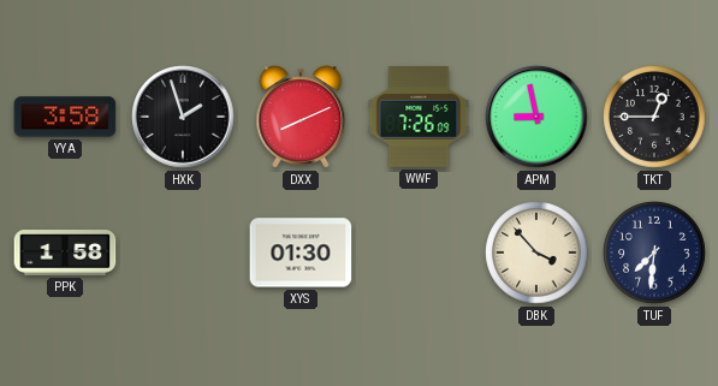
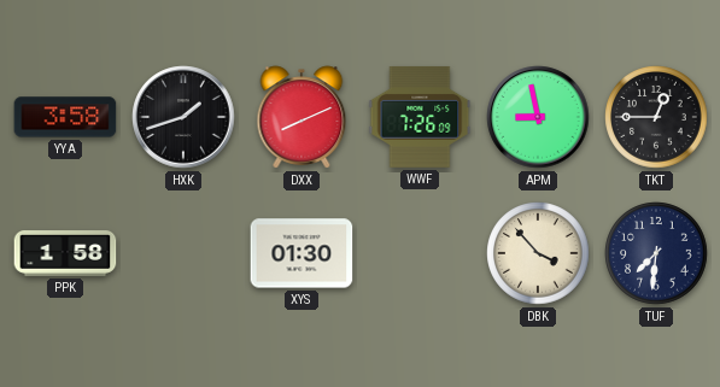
HXK: 1:57 -> 1:42 (183, 117)
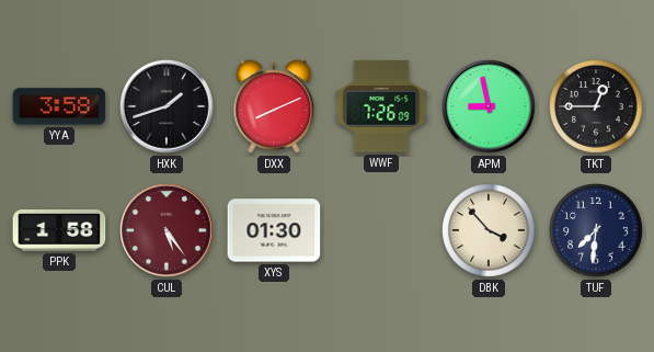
CUL: none -> 5:24 (167, 230)
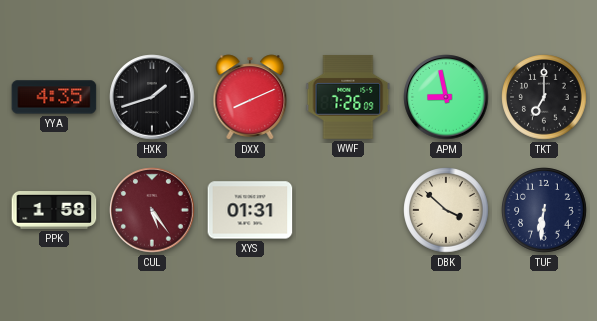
YYA: 3:58 -> 4:35 (54, 97)
TKT: 12:45 -> 7:00 (544, 97)
XYS: 01:30 -> 01:31 (250, 210)
DBK: 3:53 -> 3:52 (446, 210)
TUF: 7:31 -> 6:31 (544, 210)
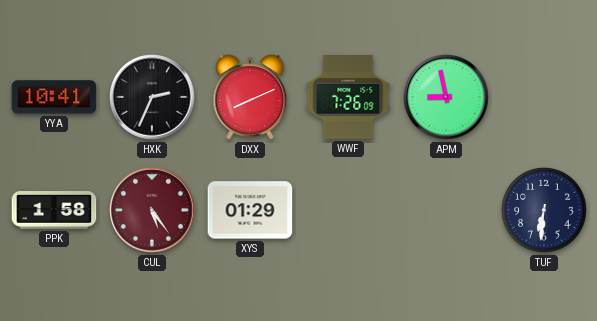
YYA: 4:35 -> 10:41 (54, 97)
HXK: 1:42 -> 2:34 (152, 97)
TKT: 7:00 -> none (544, 97)
XYS: 01:31 -> 01:29 (250, 210)
DBK: 3:52 -> none (446, 210)
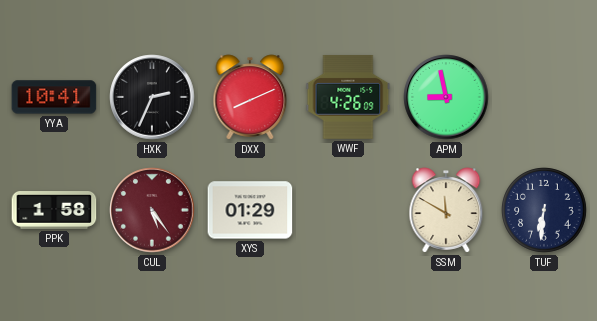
WWF: 7:26 -> 4:26 (348, 97)
SSM: none -> 11:50 (446, 210)
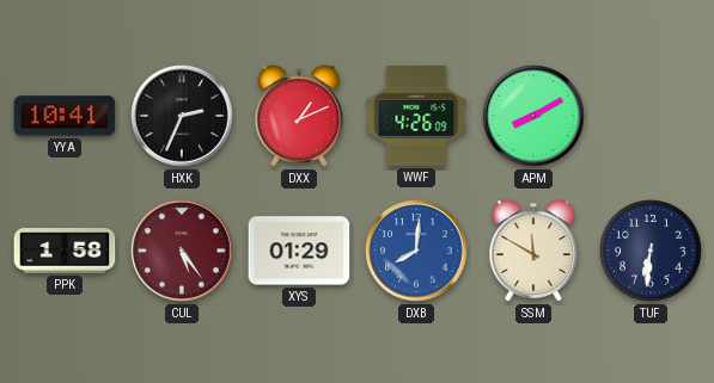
DXX: 8:11 -> 1:11 (299, 116)
APM: 8:58 -> 8:10 (533, 116)
DXB: none -> 8:01 (416, 251)
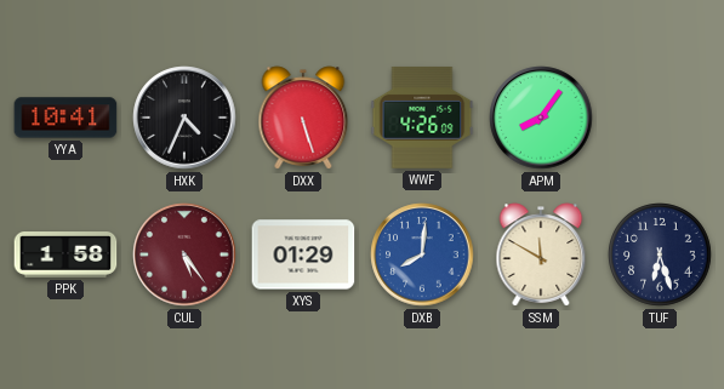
HXK: 2:34 -> 4:34 (184, 118)
DXX: 1:11 -> 5:27 (303, 118)
APM: 8:10 -> 8:06 (541, 118)
TUF: 6:31 -> 6:27 (660, 254)
